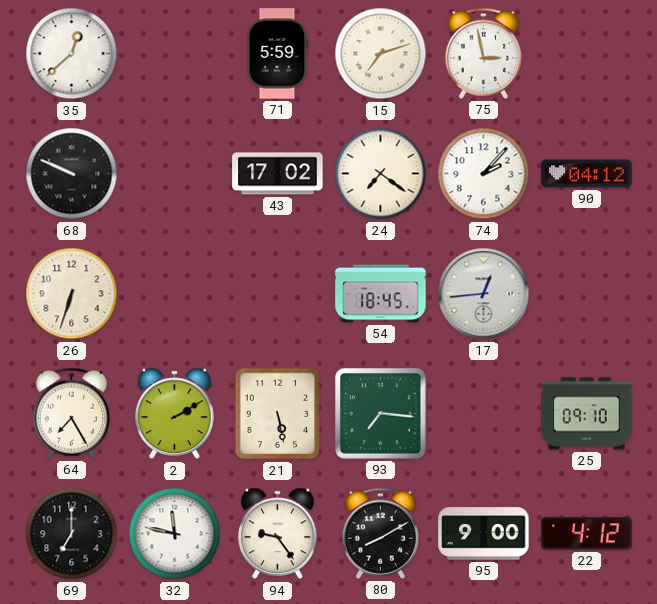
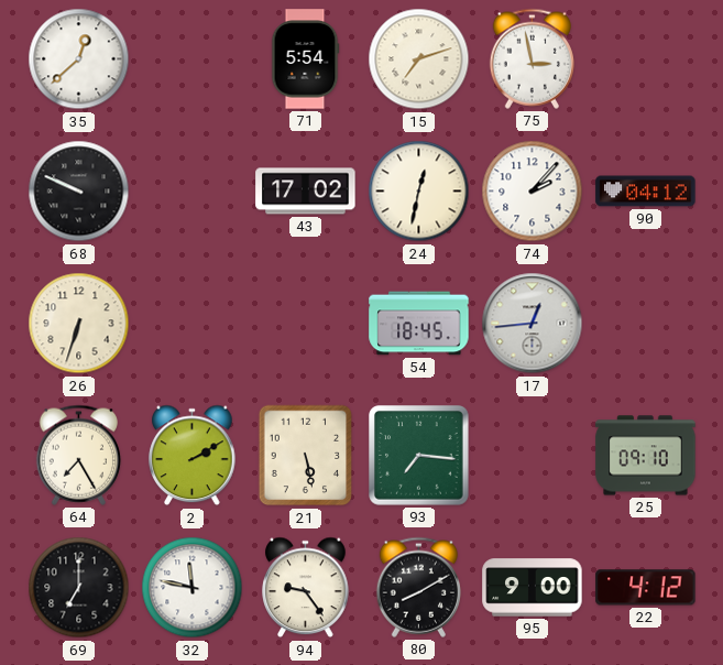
71: 5:59 -> 5:54 (305, 59)
24: 7:21 -> 12:32 (419, 192)
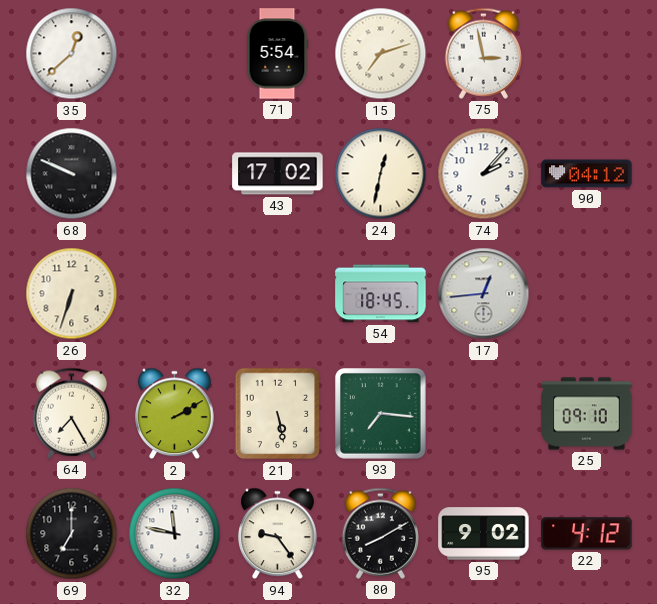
95: 9:00 -> 9:02 (484, 534)
